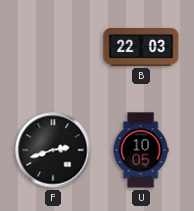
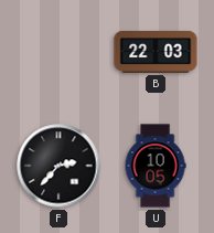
F: 2:42 -> 2:37 (58, 166)
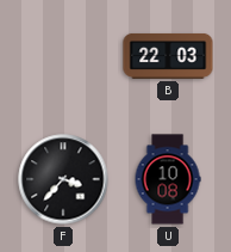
F: 2:37 -> 3:37 (63, 179)
U: 10:05 -> 10:08 (168, 179)
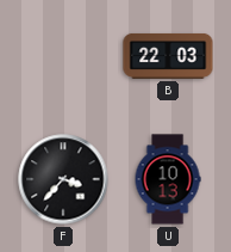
U: 10:08 -> 10:13 (168, 179)
